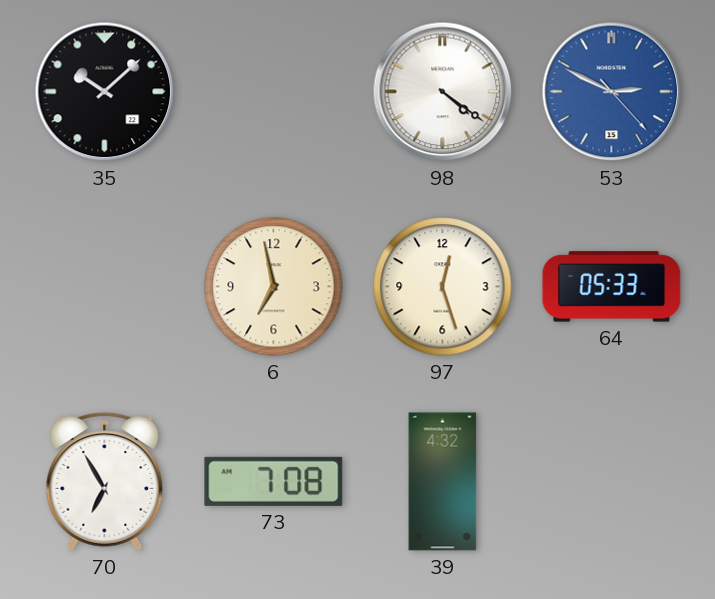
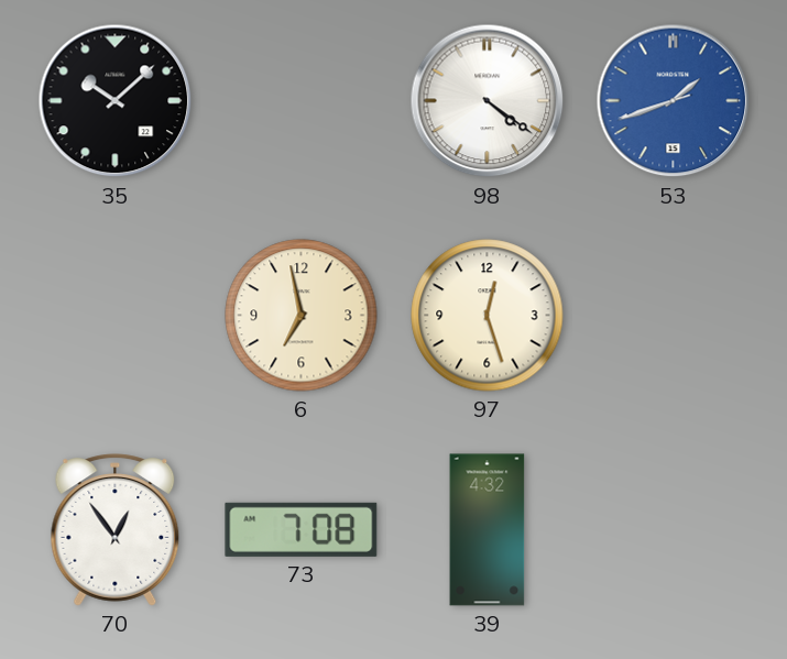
53: 2:49 -> 1:41 (674, 101)
64: 05:33 -> none (612, 287)
70: 6:55 -> 12:54 (116, 530)
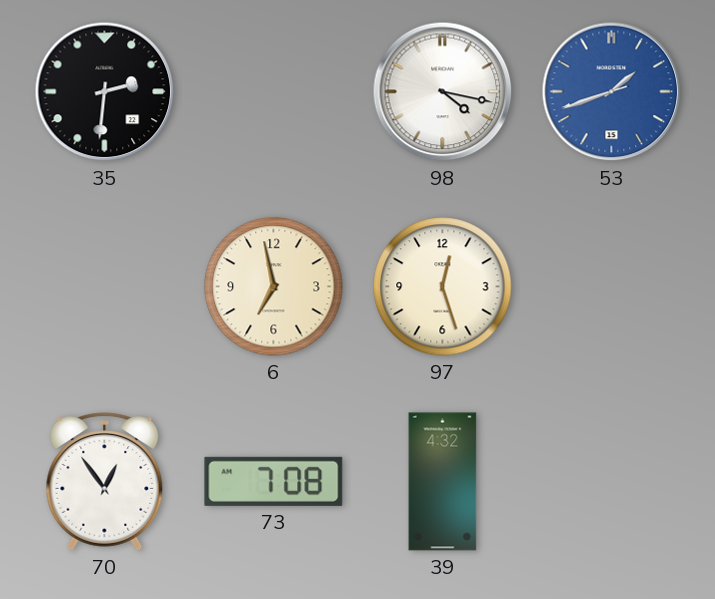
35: 10:08 -> 2:31 (105, 92)
98: 4:21 -> 4:17 (443, 92)
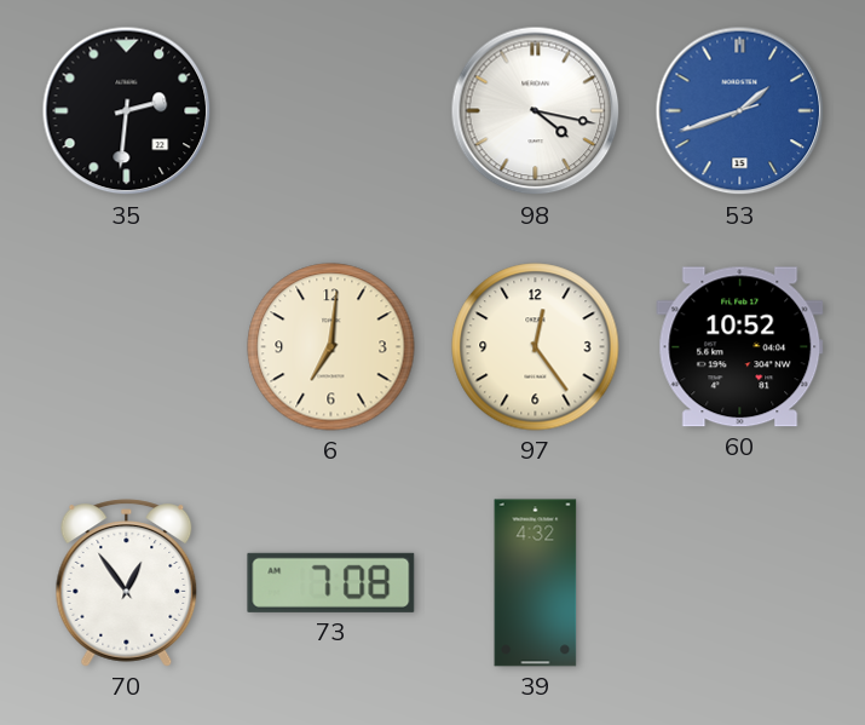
6: 6:58 -> 7:01 (331, 347)
97: 12:27 -> 12:24 (536, 347)
60: none -> 10:52 (740, 347)
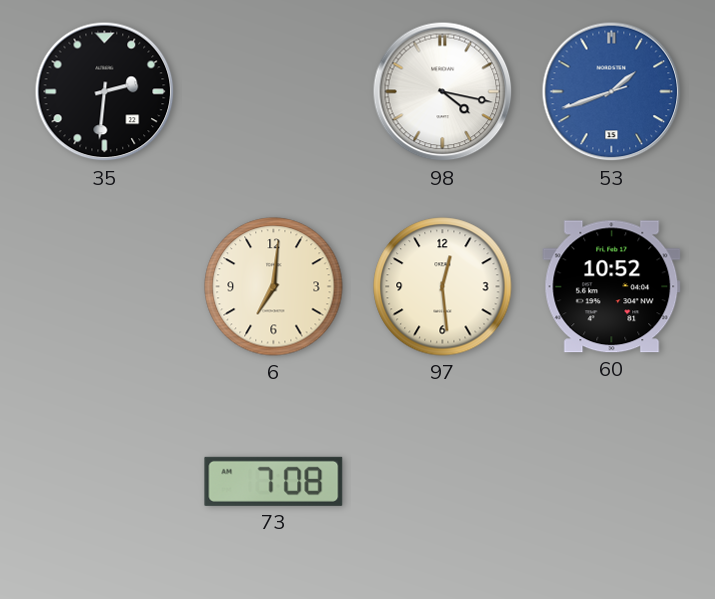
97: 12:24 -> 12:29 (443, 287)
70: 12:54 -> none (127, 583)
39: 4:32 -> none (536, 583)
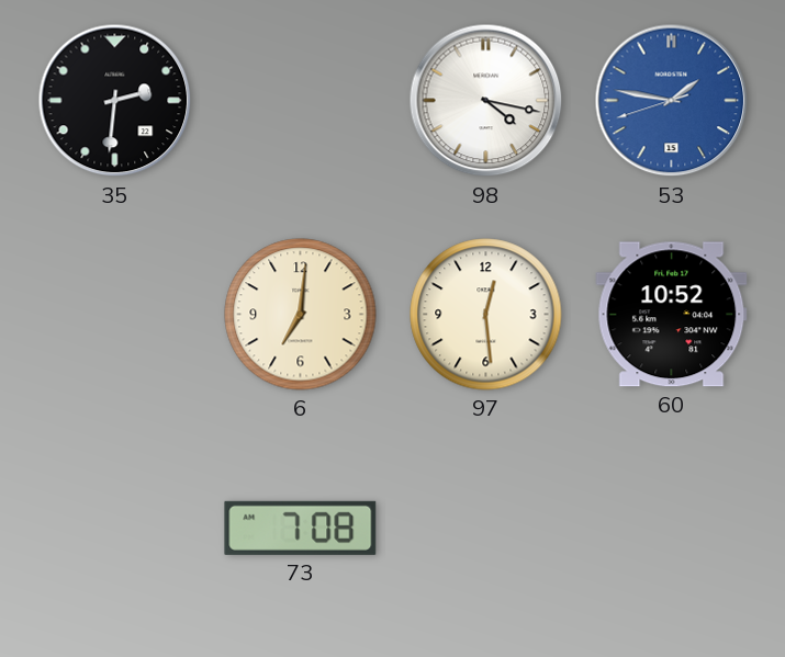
53: 1:41 -> 1:46 (672, 101)
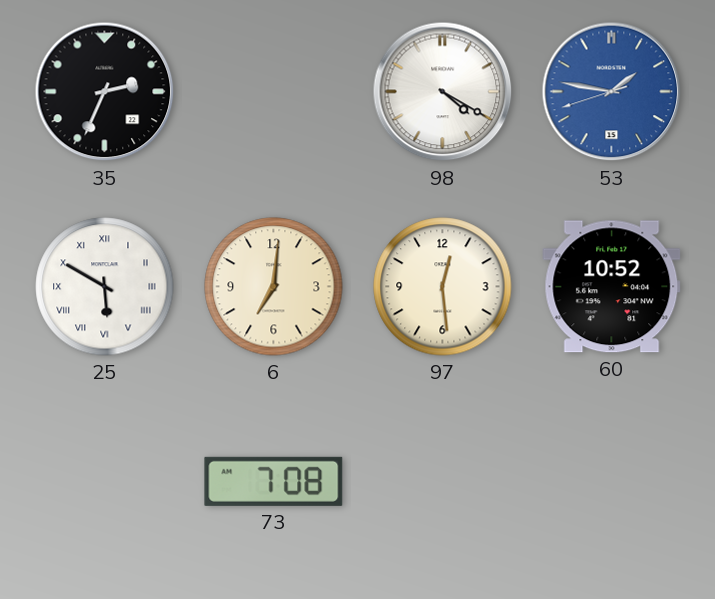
35: 2:31 -> 2:34 (105, 92)
98: 4:17 -> 4:20 (443, 92)
25: none -> 5:50 (105, 287)
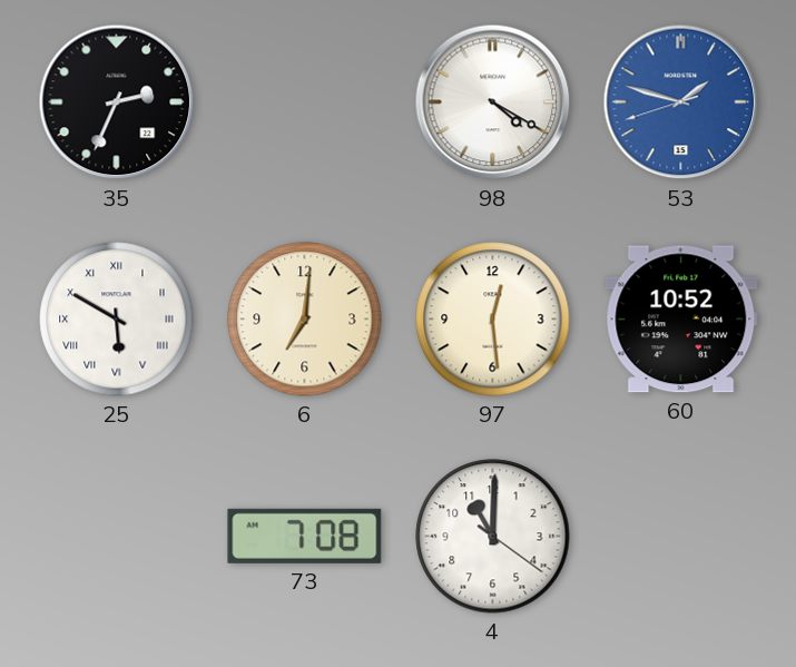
53: 1:46 -> 1:47 (681, 102)
4: none -> 11:00 (493, 537)
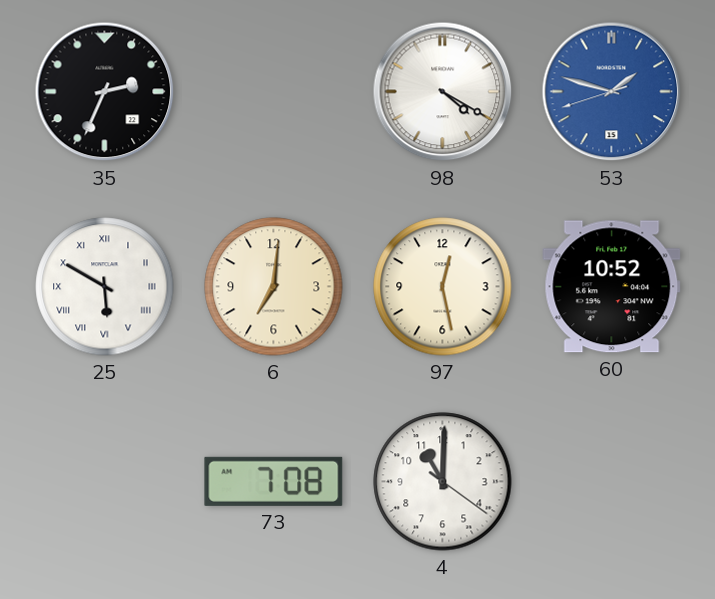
97: 12:29 -> 12:28 (443, 287)
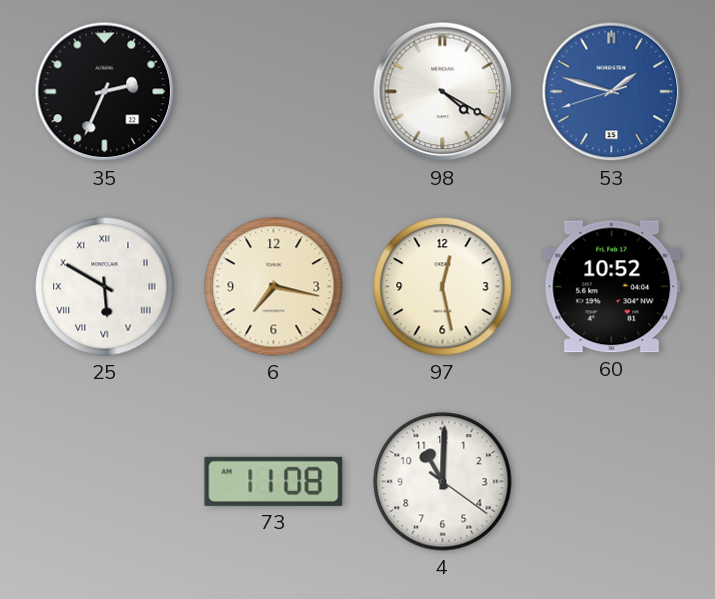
6: 7:01 -> 7:17 (274, 287)
73: 7:08 -> 11:08 (274, 481)
